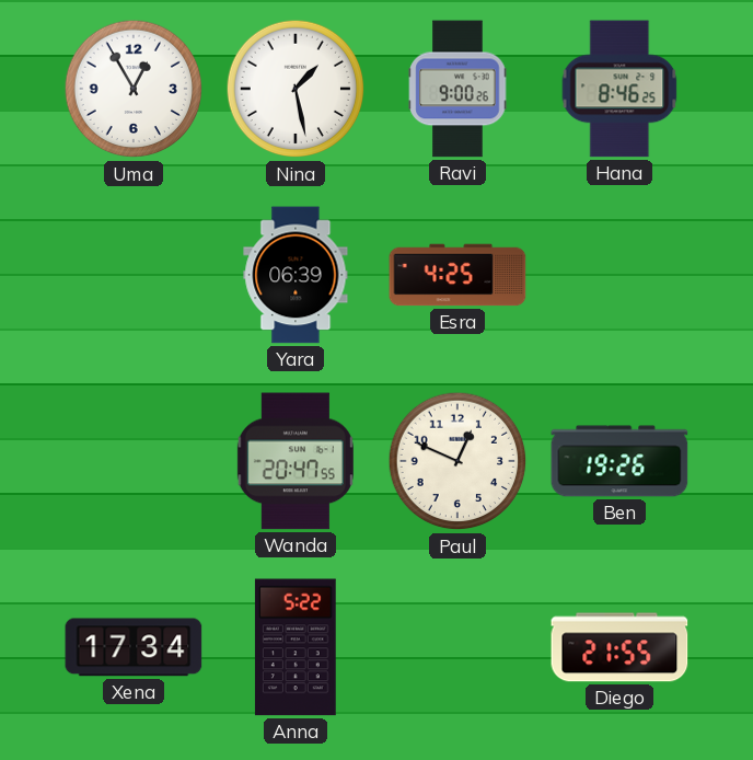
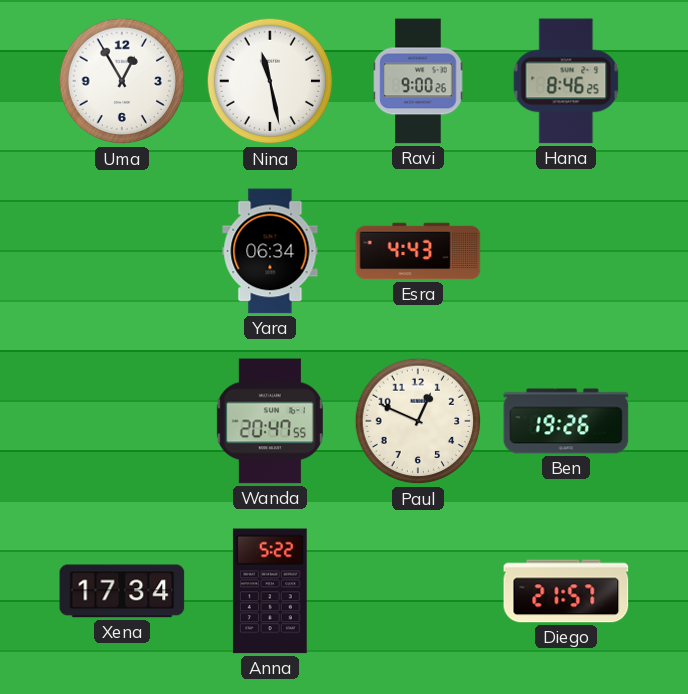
Nina: 1:28 -> 11:28 (270, 81)
Yara: 06:39 -> 06:34 (270, 251)
Esra: 4:25 -> 4:43 (418, 251)
Diego: 21:55 -> 21:57 (566, 591)
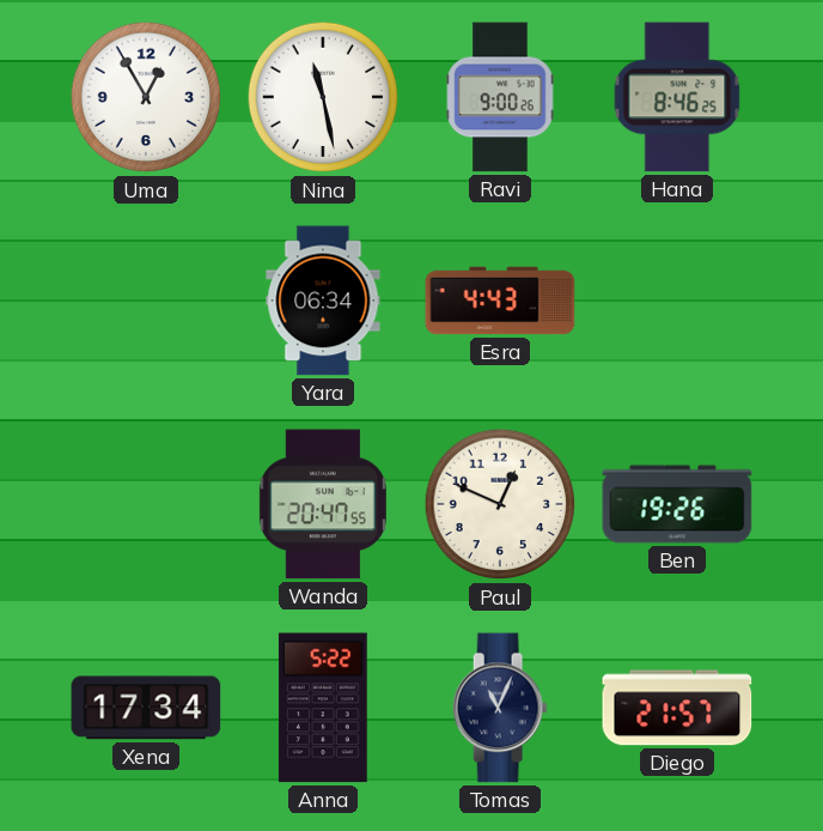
Tomas: none -> 11:04 (500, 708)
